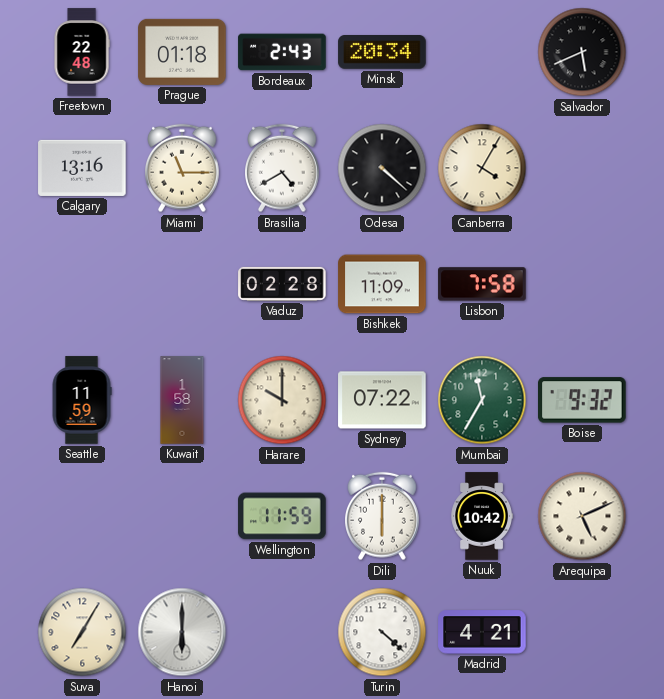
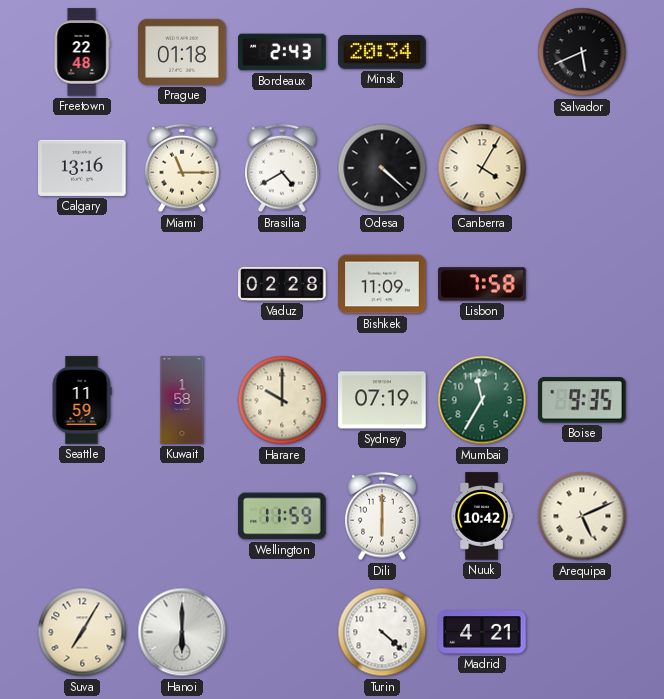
Sydney: 07:22 -> 07:19 (382, 400)
Boise: 9:32 -> 9:35 (583, 400)
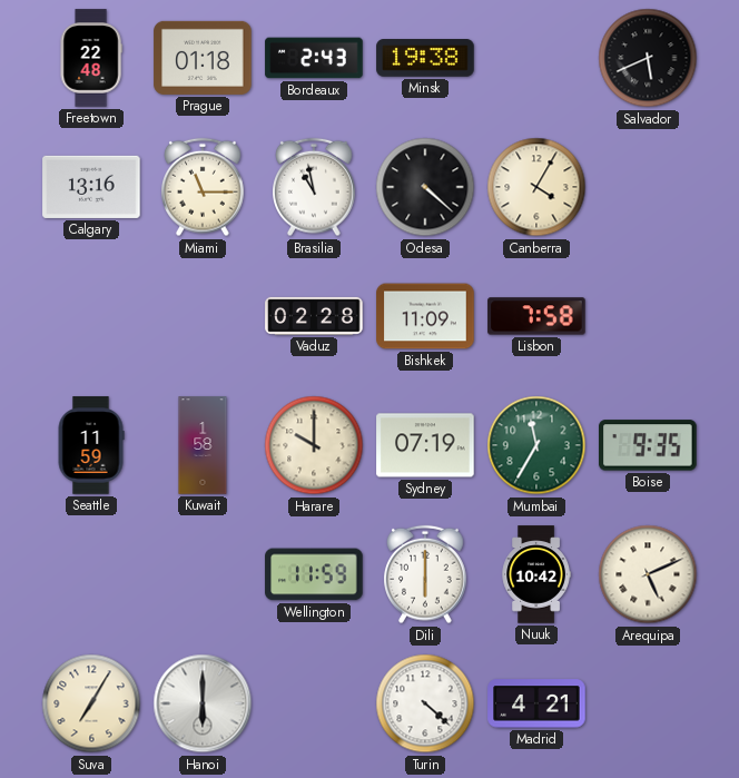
Minsk: 20:34 -> 19:38 (425, 59)
Brasilia: 4:40 -> 10:58 (315, 187)
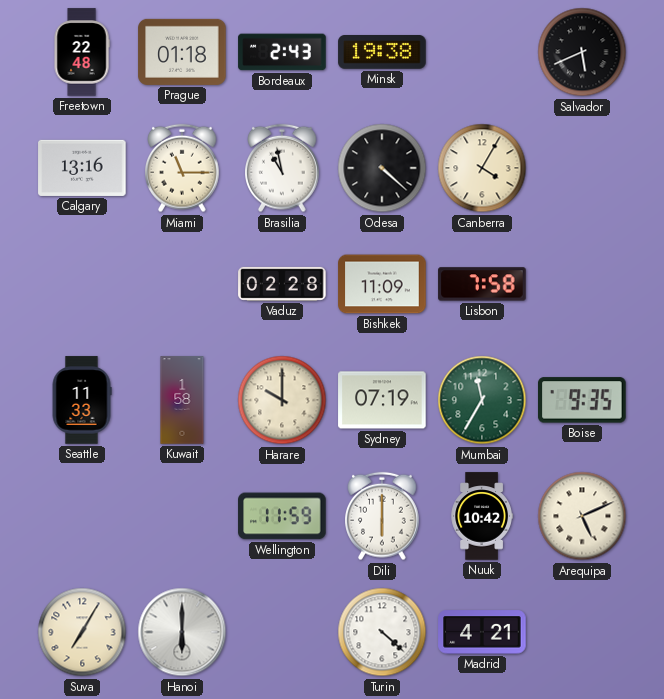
Seattle: 11:59 -> 11:33 (82, 400)
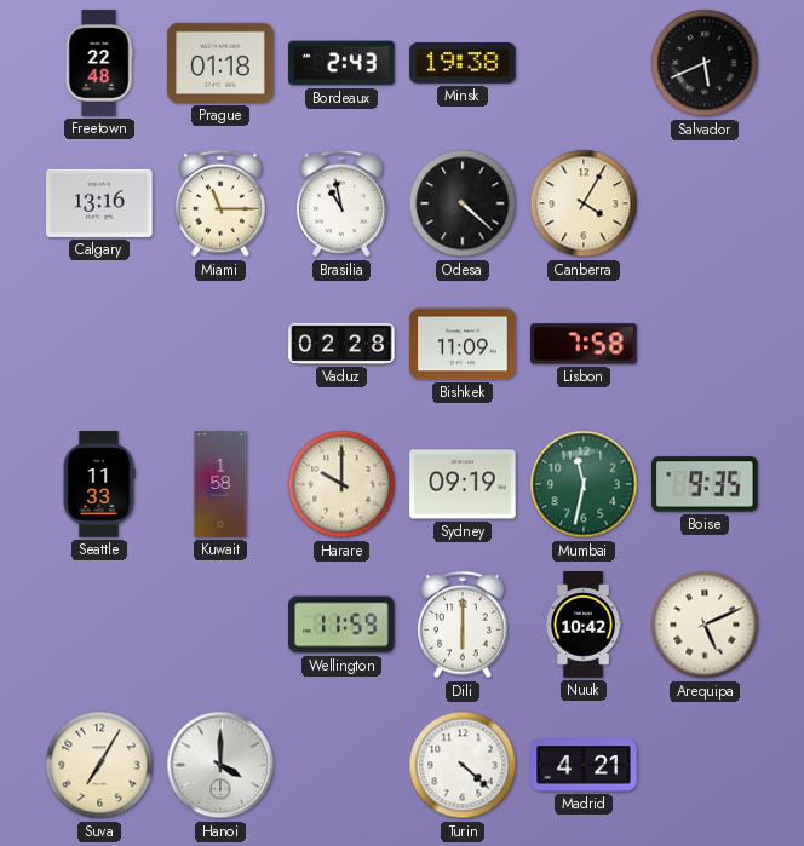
Sydney: 07:19 -> 09:19 (463, 484)
Mumbai: 11:35 -> 11:32 (584, 484)
Hanoi: 6:00 -> 4:00 (220, 765)
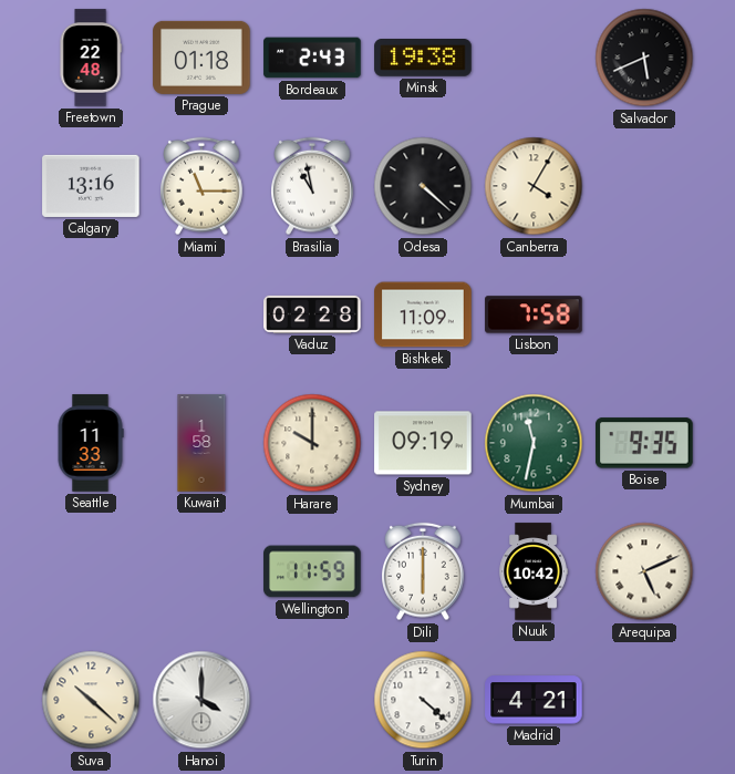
Suva: 7:05 -> 10:22 (91, 700)
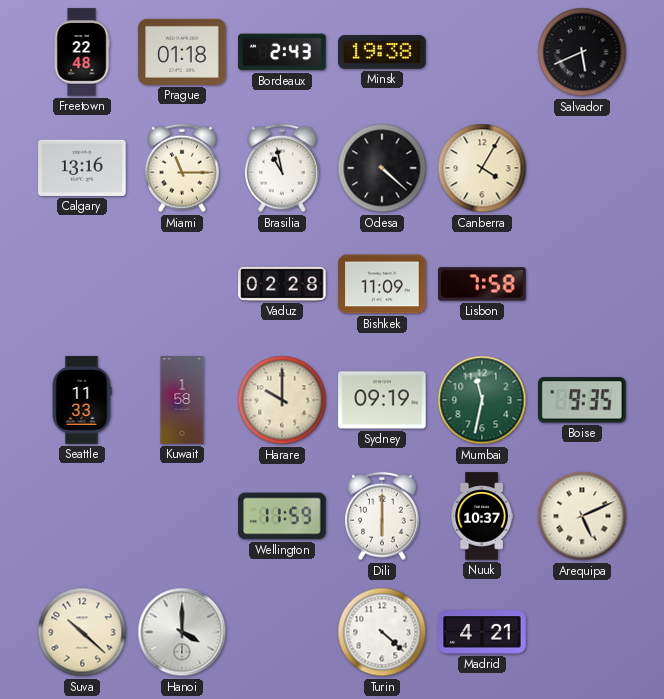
Nuuk: 10:42 -> 10:37 (482, 516)
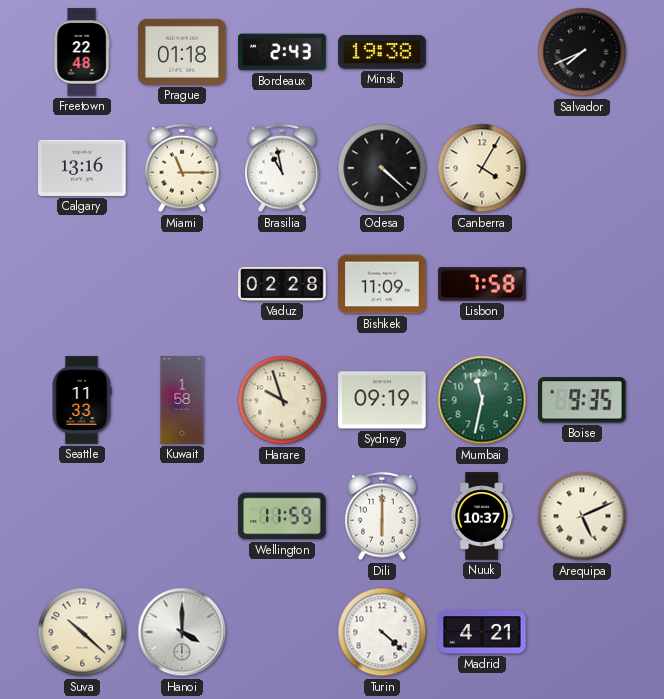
Salvador: 5:41 -> 7:41 (582, 52)
Harare: 10:00 -> 9:57 (282, 400)
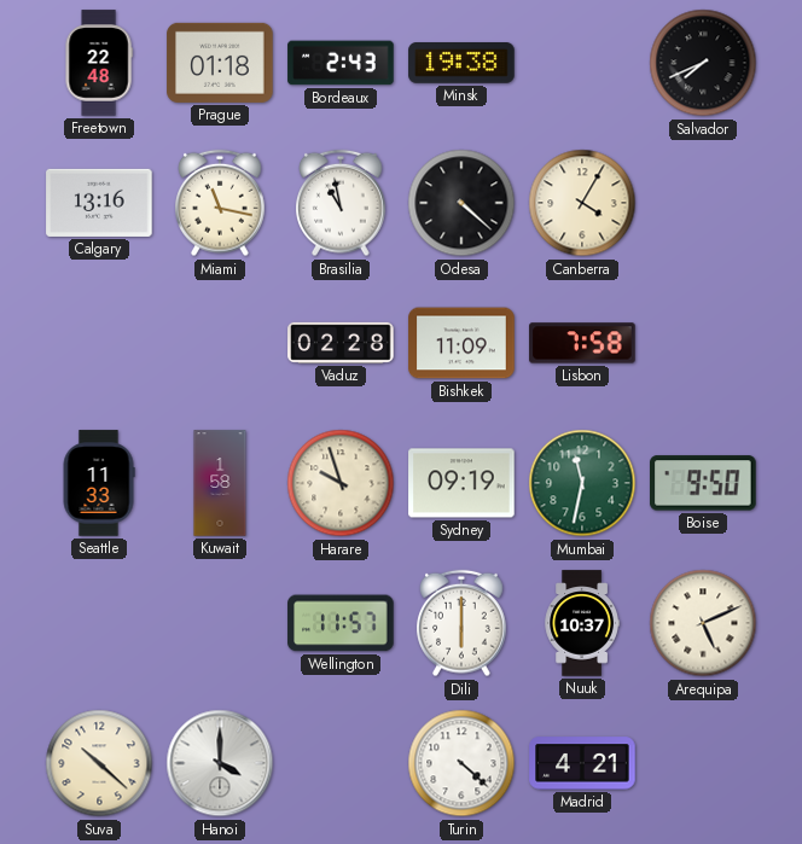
Miami: 11:15 -> 11:17 (221, 203)
Boise: 9:35 -> 9:50 (704, 483)
Wellington: 11:59 -> 11:57 (341, 623)
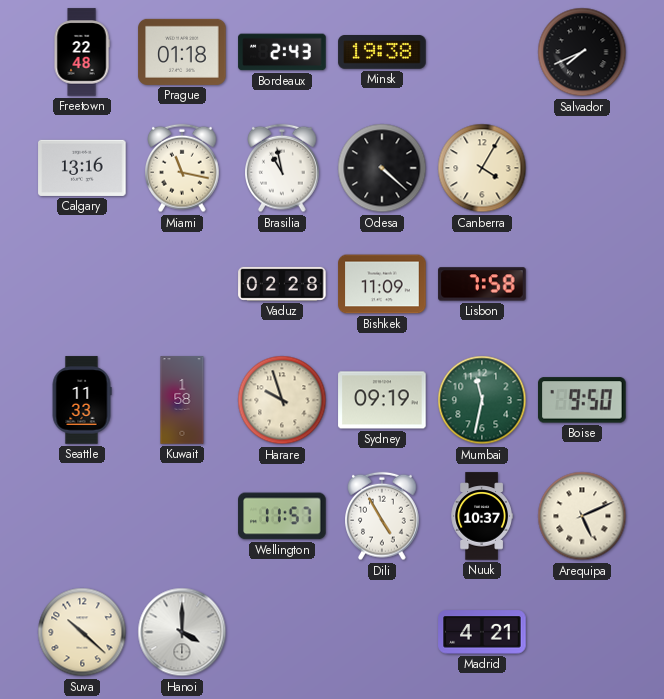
Dili: 6:00 -> 4:55 (383, 516)
Turin: 4:22 -> none (461, 763)
